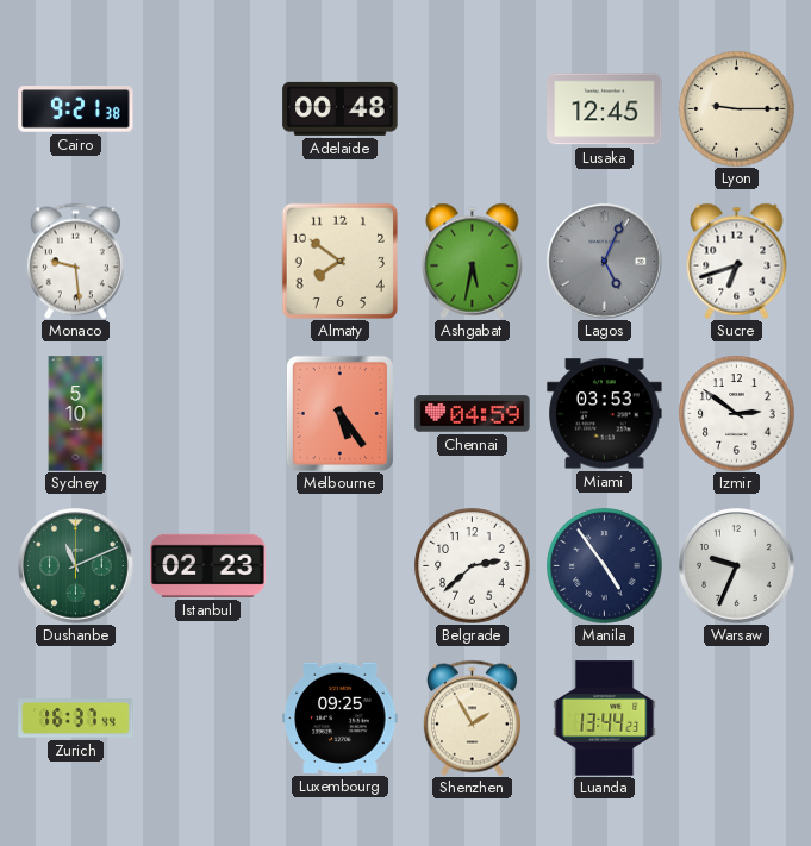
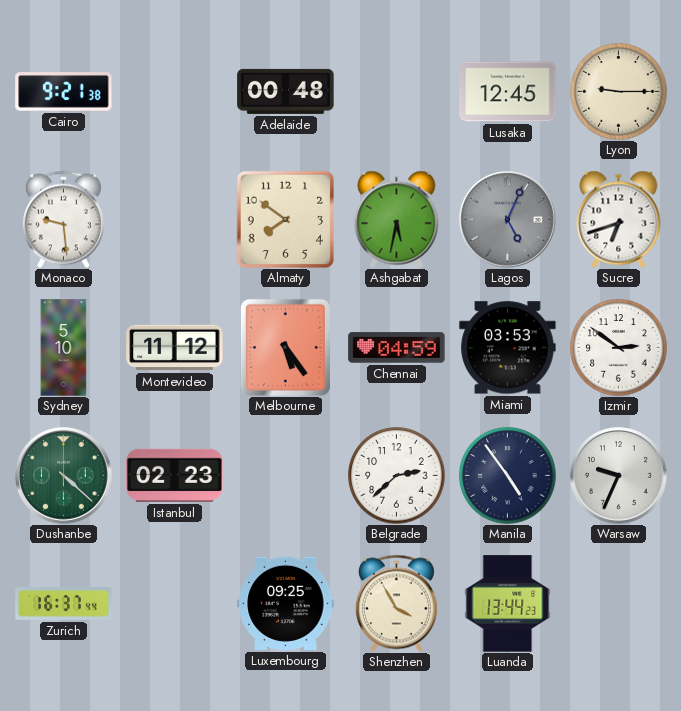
Montevideo: none -> 11:12 (175, 348)
Dushanbe: 11:11 -> 4:22 (64, 476)
Shenzhen: 1:55 -> 3:55 (396, 603)
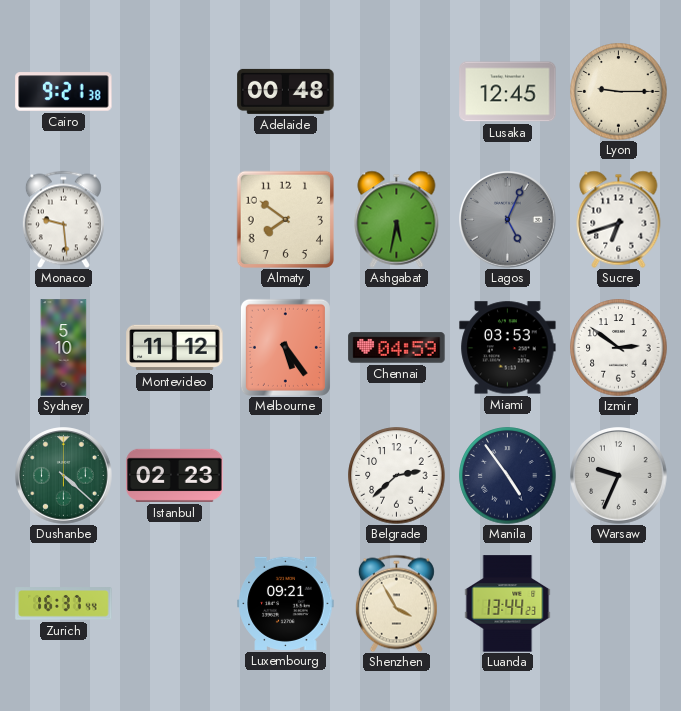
Luxembourg: 09:25 -> 09:21 (286, 603)
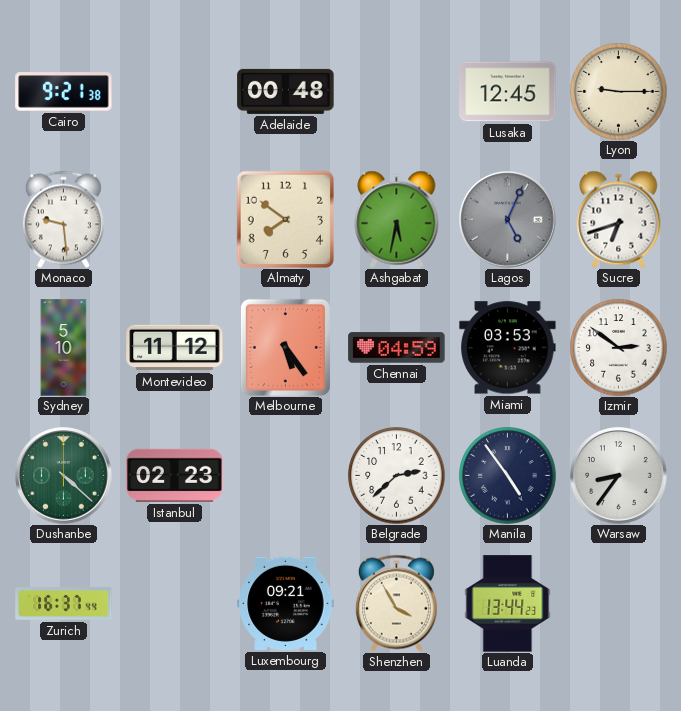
Warsaw: 9:34 -> 8:36 (619, 476)
